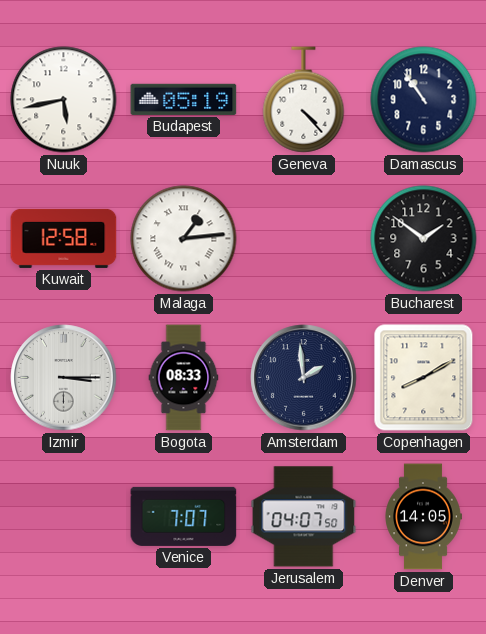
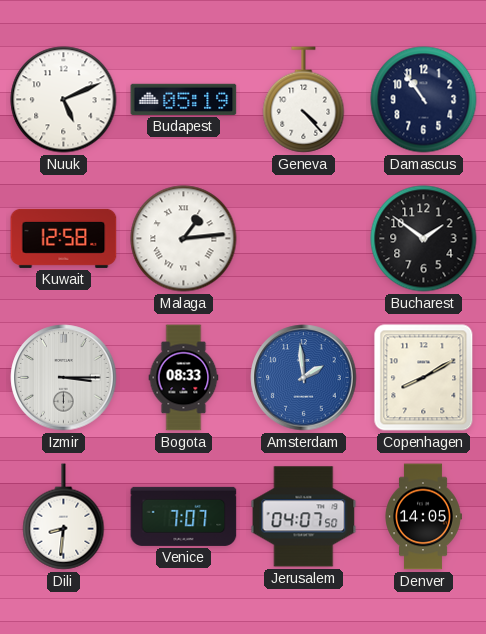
Nuuk: 5:43 -> 5:11 (64, 100)
Amsterdam dial: navy -> blue (304, 378)
Dili: none -> 8:31 (64, 517)
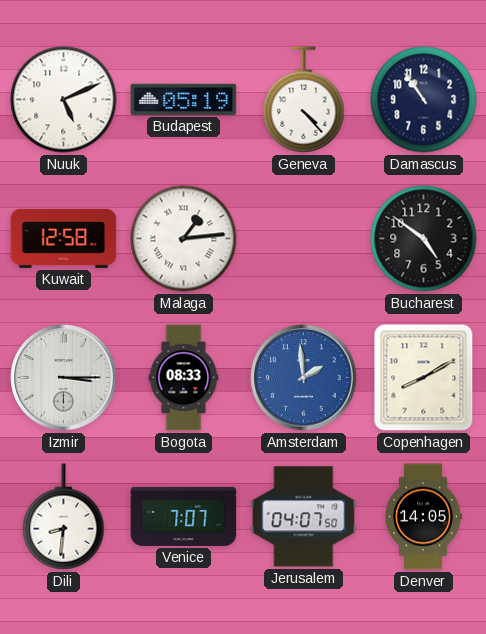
Bucharest: 1:51 -> 4:51 (424, 239)
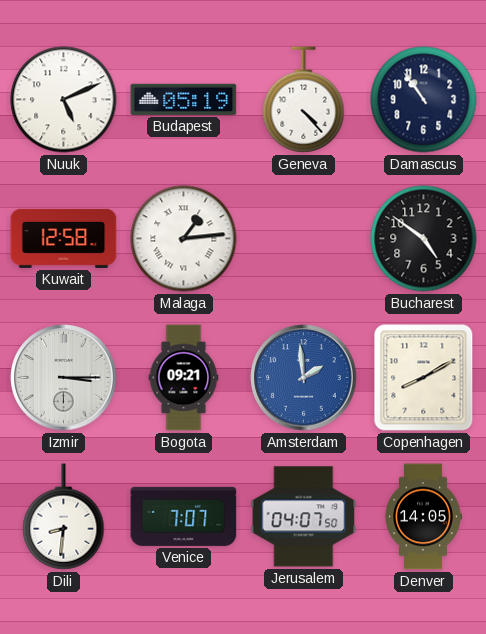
Bogota: 08:33 -> 09:21 (184, 378)
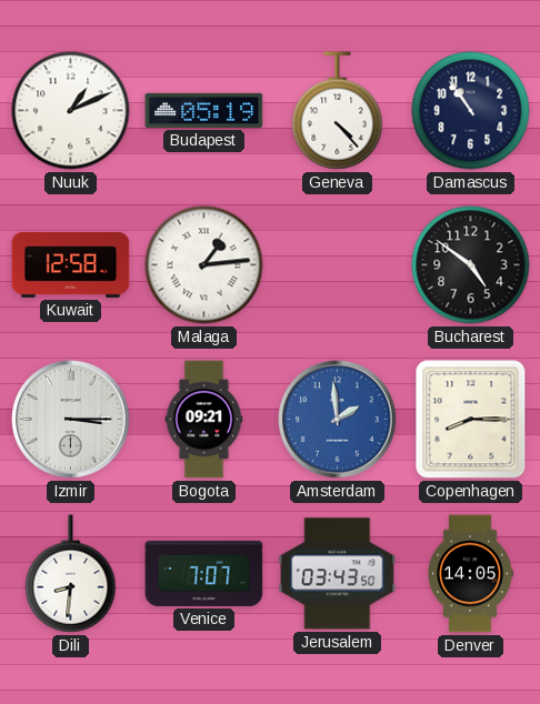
Nuuk: 5:11 -> 1:11 (71, 111)
Copenhagen: 8:10 -> 8:15 (471, 420)
Jerusalem: 04:07 -> 03:43 (338, 574)
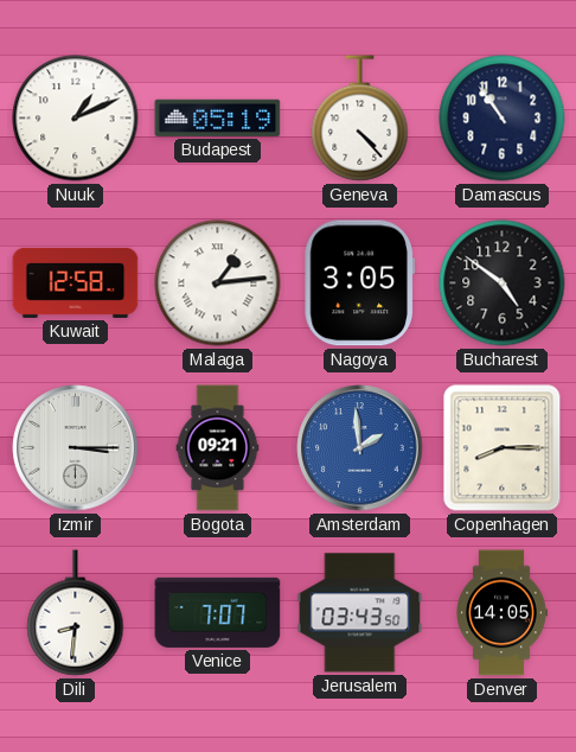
Nagoya: none -> 3:05 (359, 283)
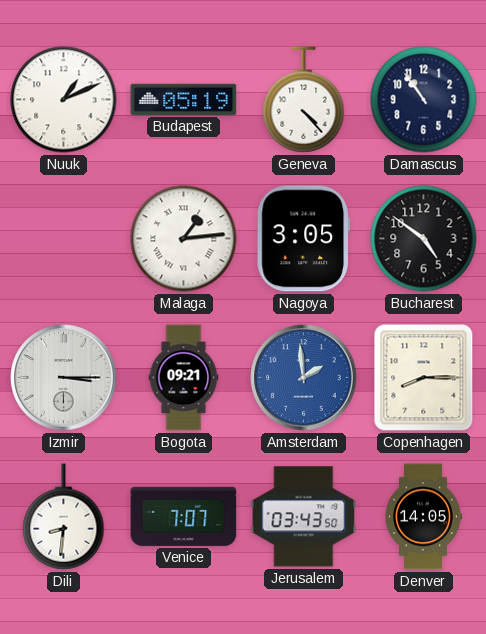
Kuwait: 12:58 -> none (76, 282)
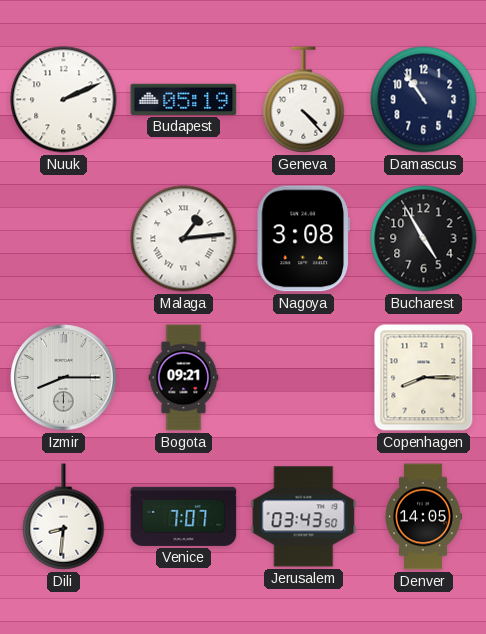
Nuuk: 1:11 -> 2:11 (64, 100)
Nagoya: 3:05 -> 3:08 (303, 239)
Bucharest: 4:51 -> 4:55 (424, 239)
Izmir: 3:15 -> 8:15 (64, 378)
Amsterdam: 1:59 -> none (304, 378)
